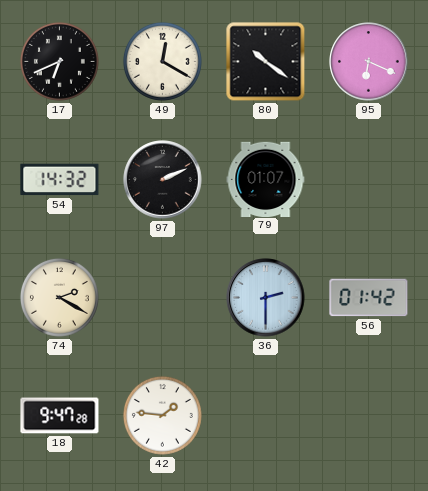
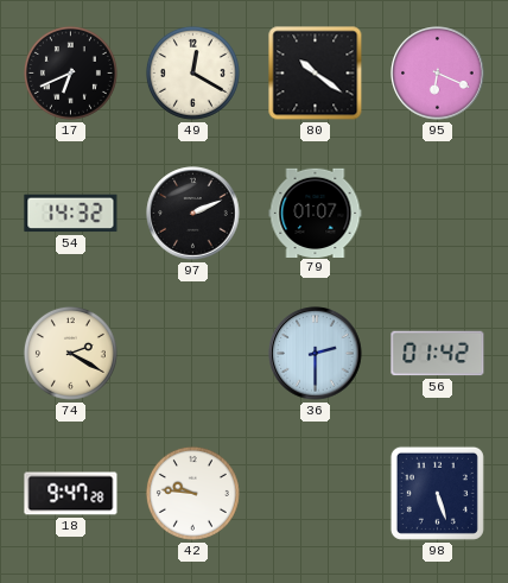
42: 1:46 -> 9:46 (192, 493)
98: none -> 5:27 (437, 493)
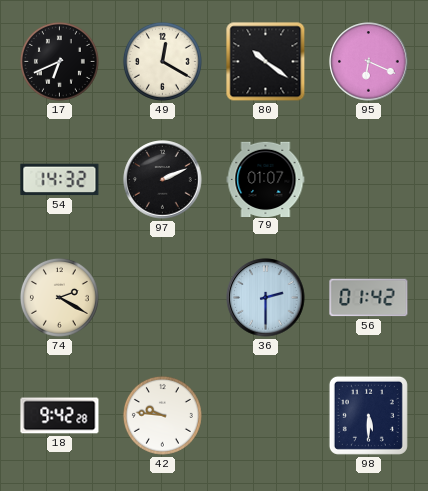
18: 9:47 -> 9:42 (60, 416)
98: 5:27 -> 5:30 (368, 415)
